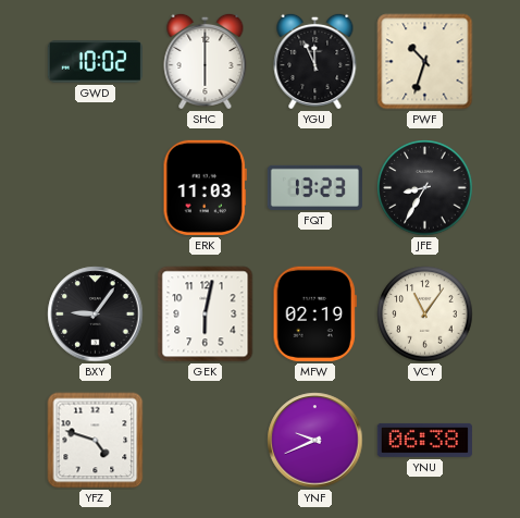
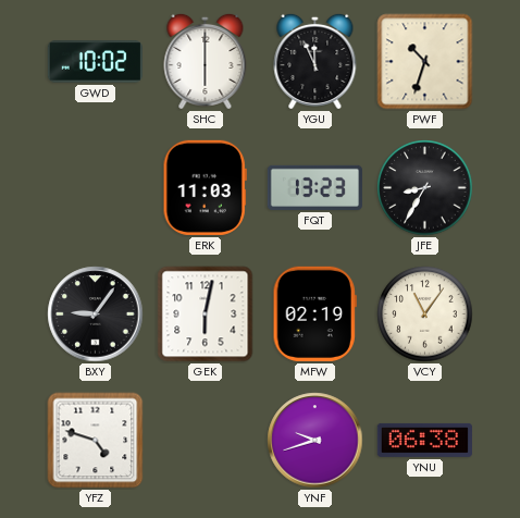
YNF: 9:41 -> 9:42 (315, 441)
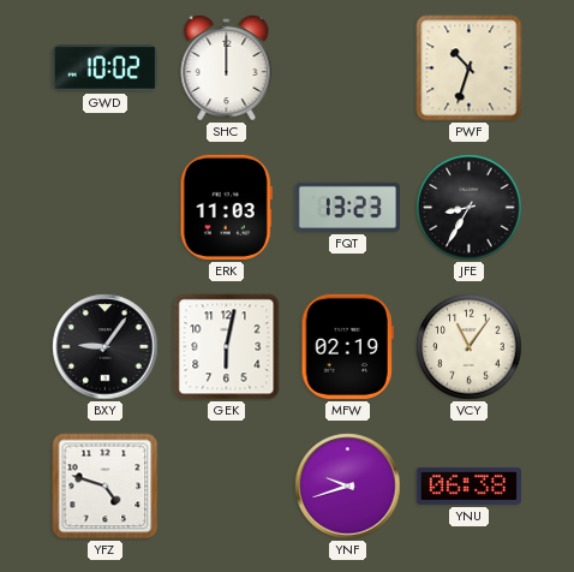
SHC: 6:00 -> 12:00 (227, 67)
YGU: 11:56 -> none (315, 61)
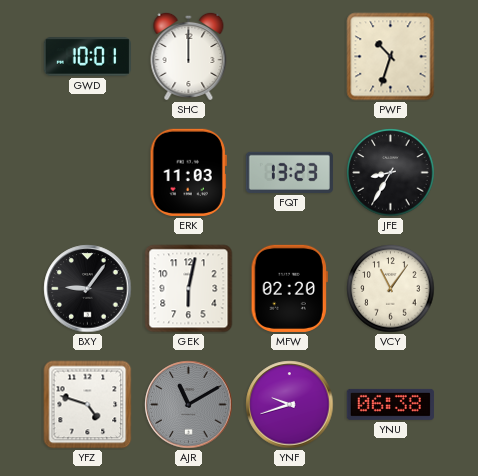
GWD: 10:02 -> 10:01 (87, 57)
MFW: 02:19 -> 02:20 (289, 288)
AJR: none -> 11:10 (189, 405)
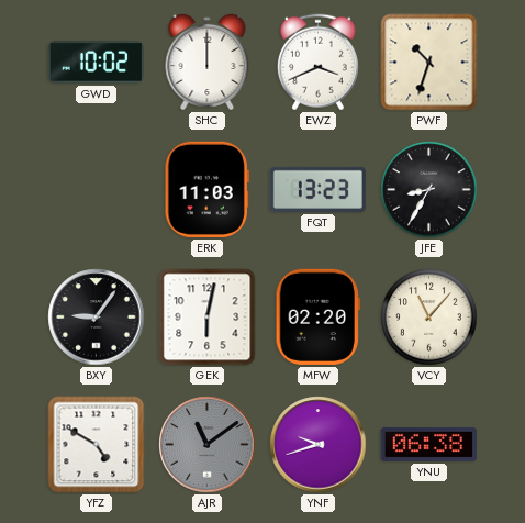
GWD: 10:01 -> 10:02 (96, 63)
EWZ: none -> 3:41 (317, 63)
VCY: 11:06 -> 11:07 (429, 318)
YFZ: 4:48 -> 4:50 (97, 445)
AJR: 11:10 -> 11:09 (208, 445)
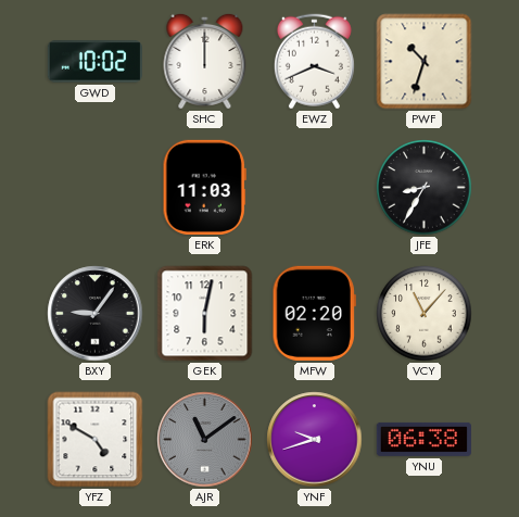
FQT: 13:23 -> none (317, 189)
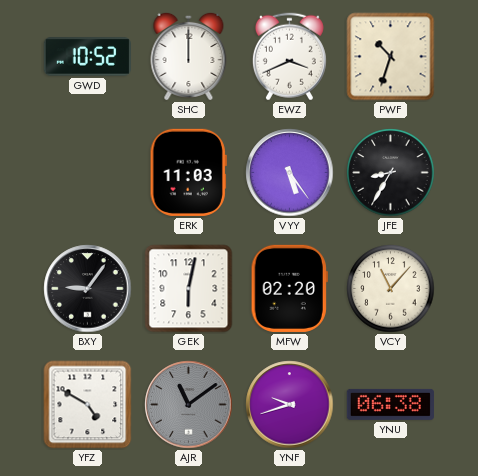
GWD: 10:02 -> 10:52 (87, 57)
VYY: none -> 5:24 (290, 173)
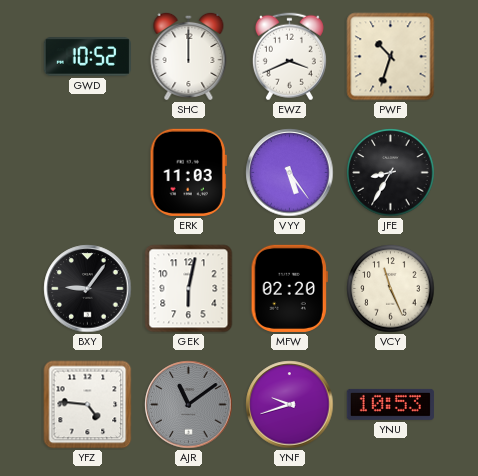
VCY: 11:07 -> 11:26 (391, 289)
YFZ: 4:50 -> 4:46 (88, 405)
YNU: 06:38 -> 10:53 (390, 404)
